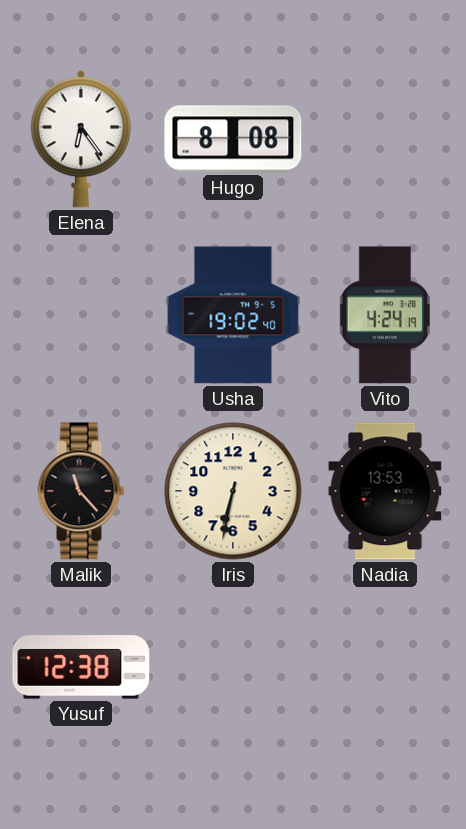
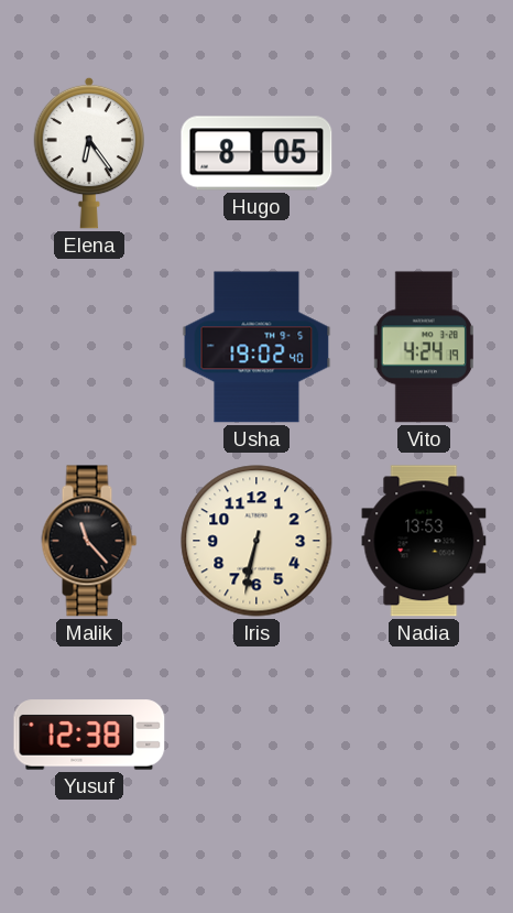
Hugo: 8:08 -> 8:05 (256, 153)
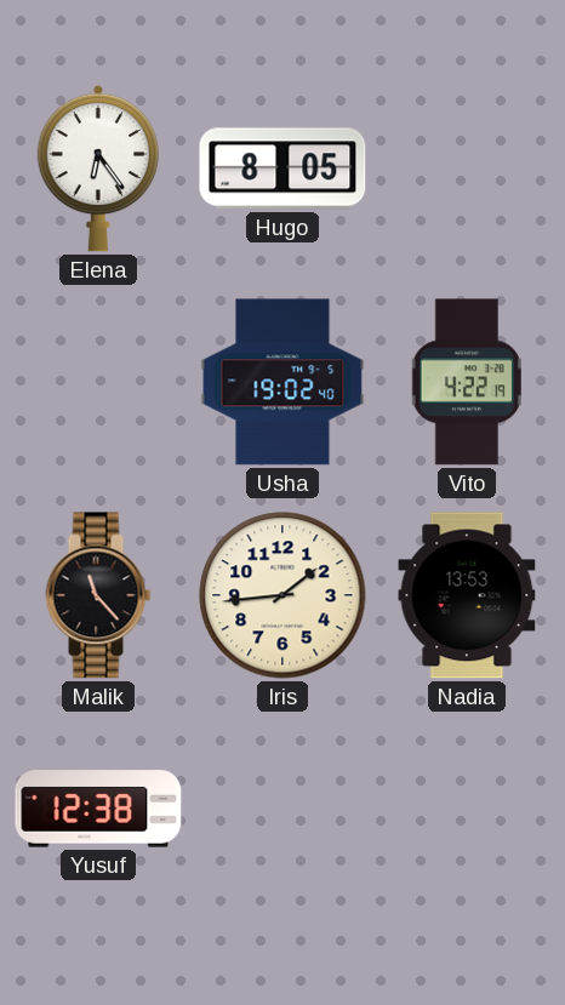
Vito: 4:24 -> 4:22 (467, 382)
Iris: 6:32 -> 1:44 (282, 595)
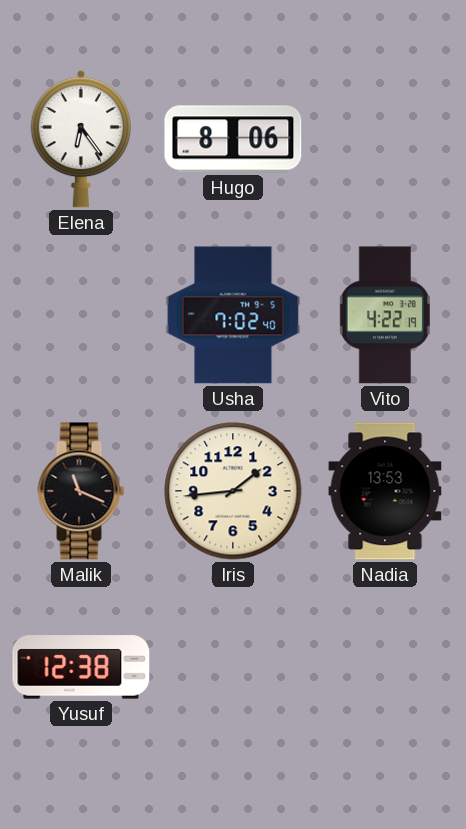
Hugo: 8:05 -> 8:06 (233, 139)
Usha: 19:02 -> 7:02 (233, 315)
Malik: 11:23 -> 11:19 (81, 491)
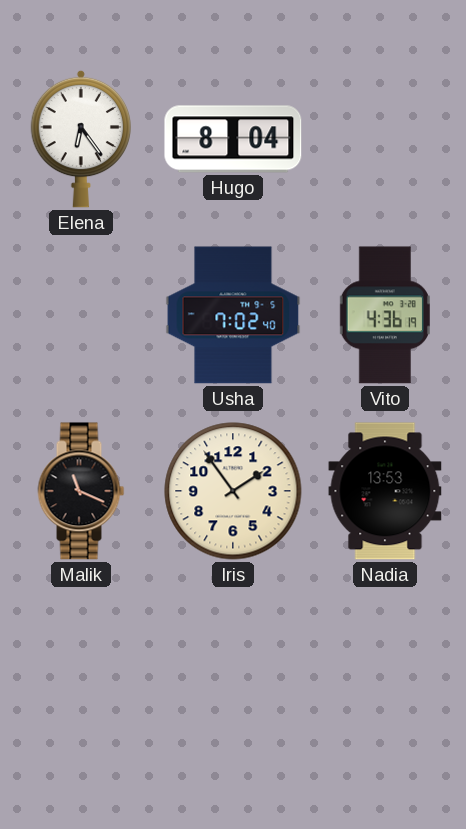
Hugo: 8:06 -> 8:04 (233, 139)
Vito: 4:22 -> 4:36 (385, 315)
Iris: 1:44 -> 1:54 (233, 491)
Yusuf: 12:38 -> none (81, 667)
